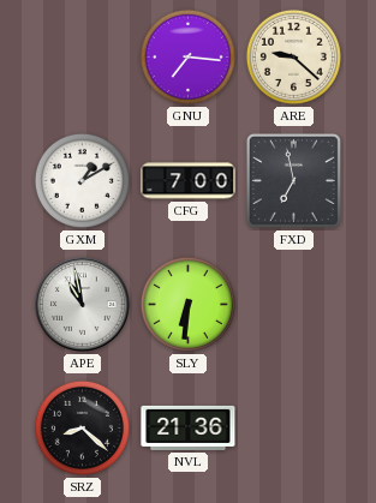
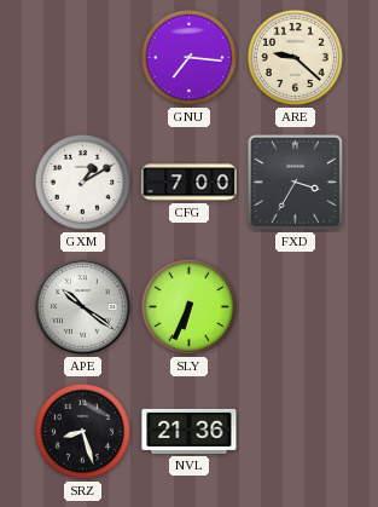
FXD: 6:58 -> 3:35 (295, 182)
APE: 10:58 -> 10:21 (83, 307)
SLY: 6:31 -> 6:34 (188, 306)
SRZ: 8:22 -> 8:27 (82, 431)
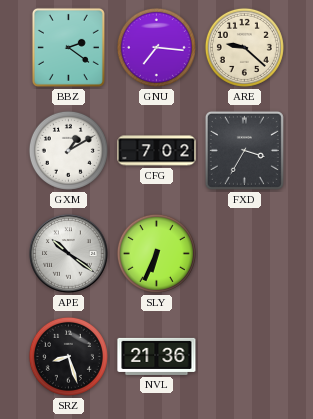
BBZ: none -> 2:21 (68, 47)
CFG: 7:00 -> 7:02 (157, 151)
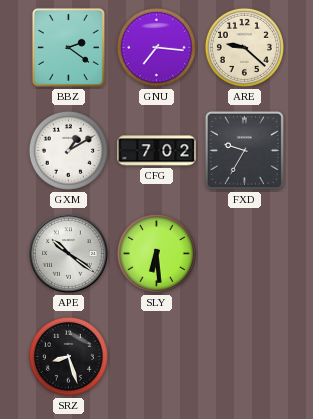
FXD: 3:35 -> 9:35 (244, 150)
SLY: 6:34 -> 6:29 (156, 253)
NVL: 21:36 -> none (157, 356)
